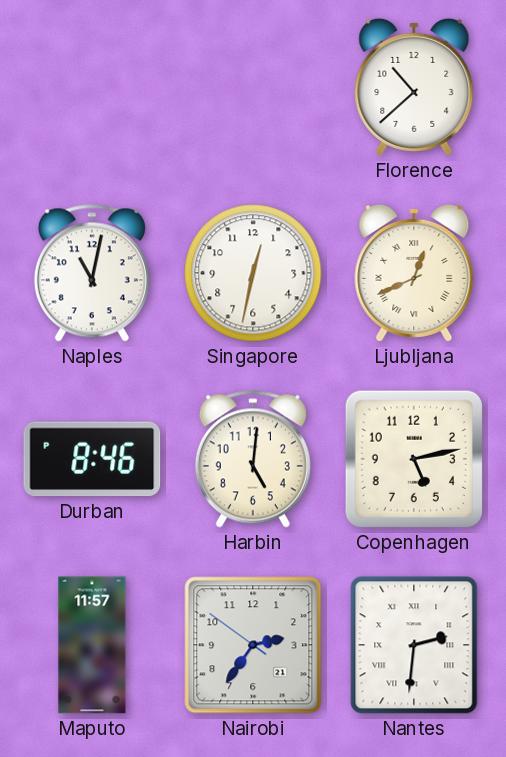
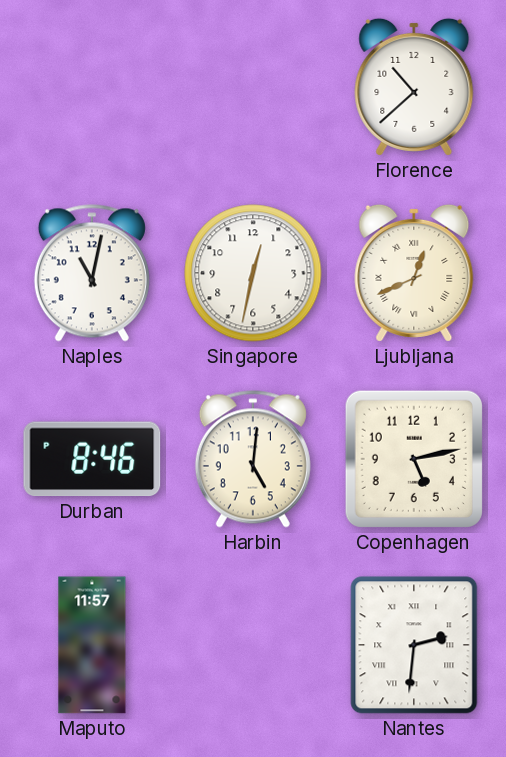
Nairobi: 2:35 -> none (253, 645)
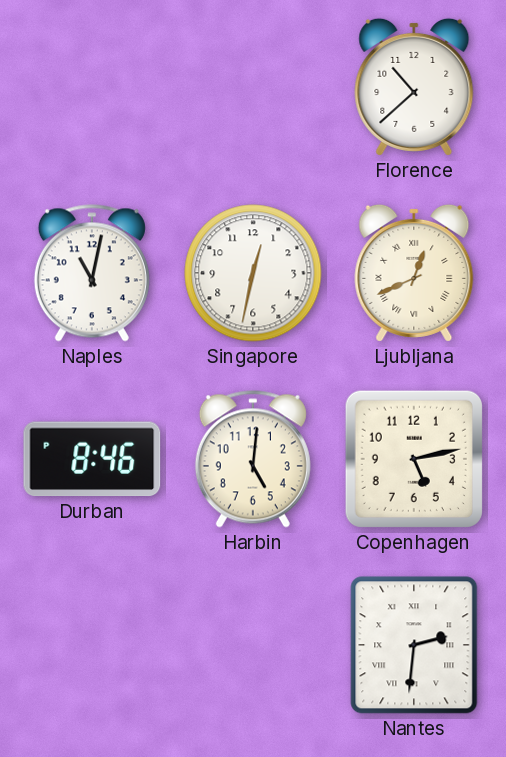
Maputo: 11:57 -> none (92, 645)
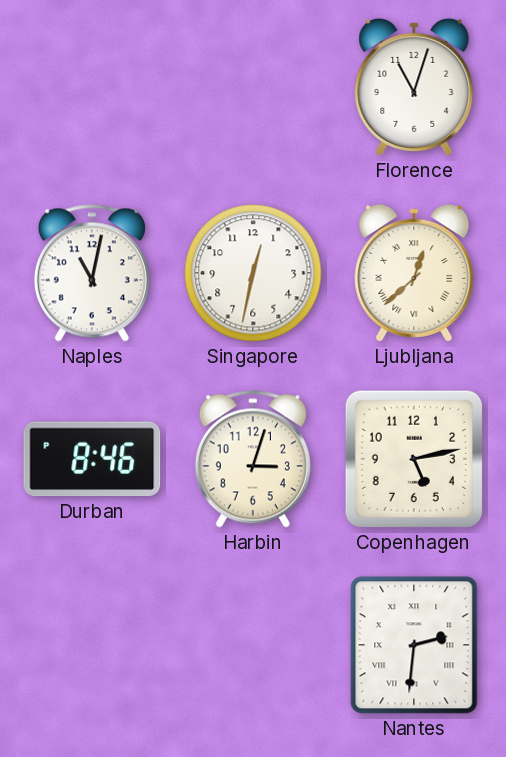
Florence: 10:38 -> 11:03 (414, 87)
Ljubljana: 12:41 -> 12:38 (414, 273)
Harbin: 5:01 -> 3:03 (253, 459)
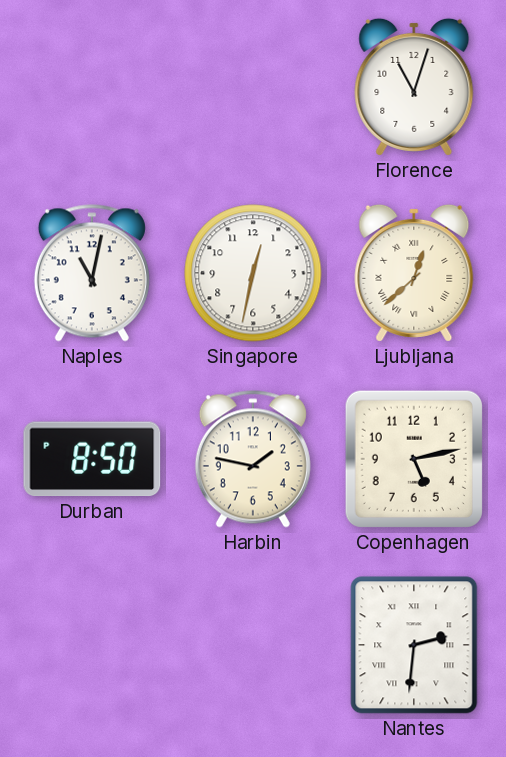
Durban: 8:46 -> 8:50 (92, 459)
Harbin: 3:03 -> 1:47 (253, 459)
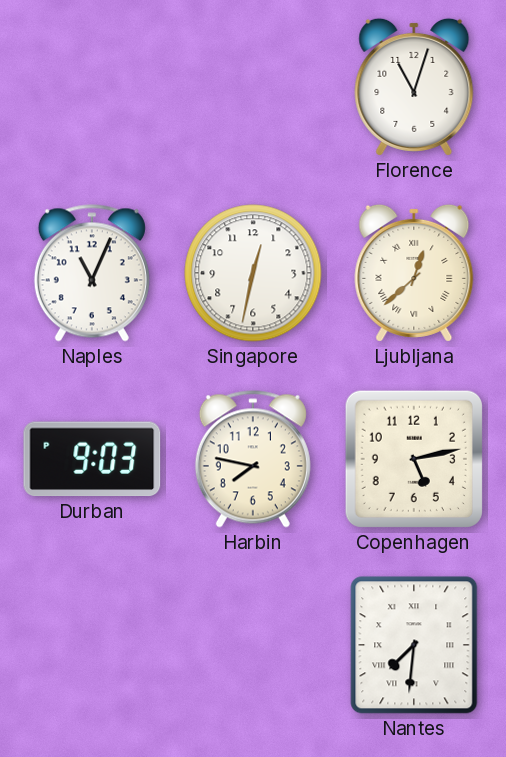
Naples: 11:02 -> 11:04 (92, 273)
Durban: 8:50 -> 9:03 (92, 459)
Harbin: 1:47 -> 7:47 (253, 459)
Nantes: 2:31 -> 7:31 (414, 645)
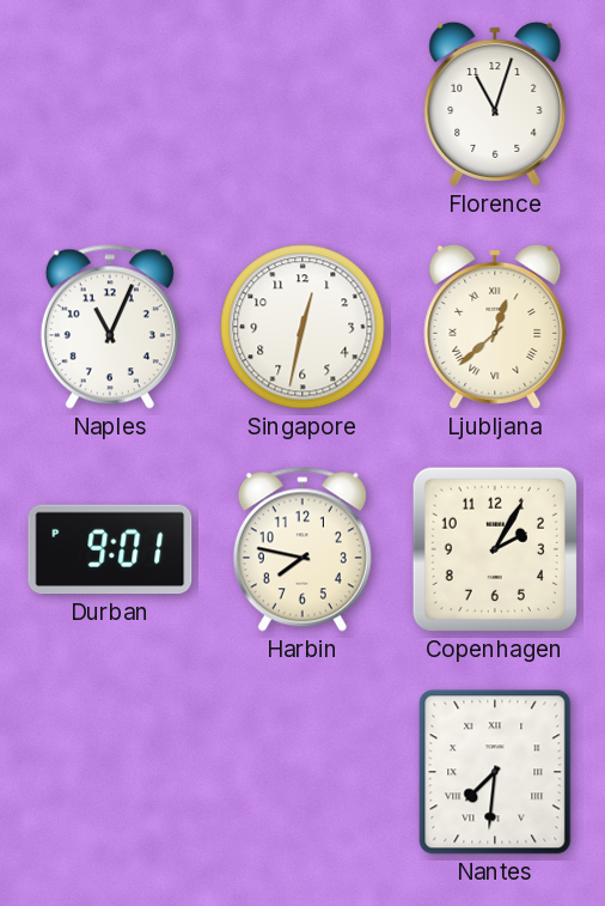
Durban: 9:03 -> 9:01 (110, 549)
Copenhagen: 5:13 -> 2:05 (495, 549)
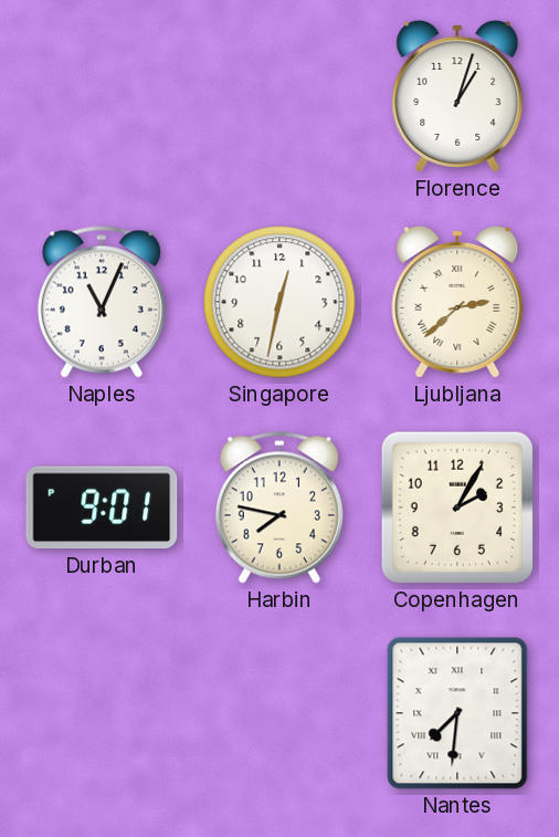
Florence: 11:03 -> 1:03 (457, 96)
Ljubljana: 12:38 -> 2:38 (457, 302)
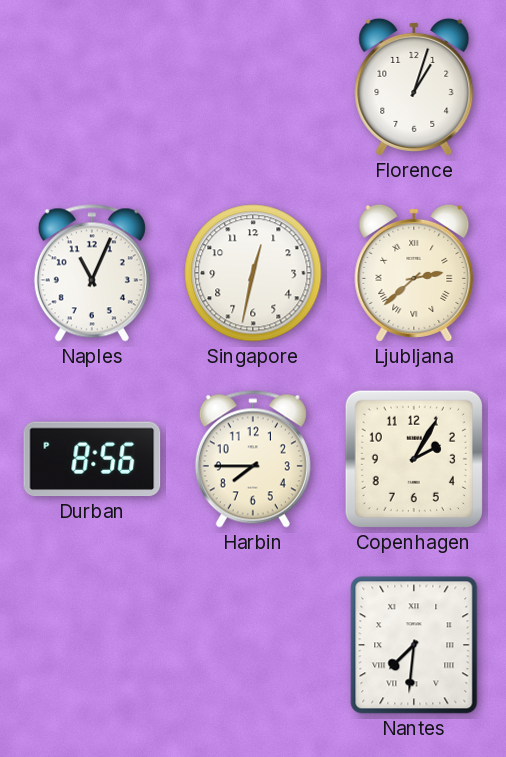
Durban: 9:01 -> 8:56 (92, 459)
Harbin: 7:47 -> 7:45 (253, 459)
